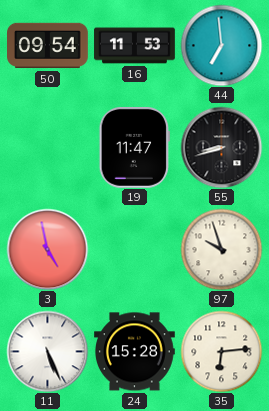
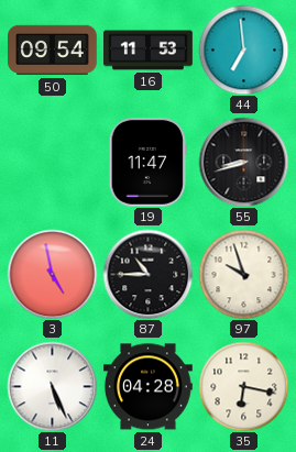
87: none -> 10:45 (147, 274)
24: 15:28 -> 04:28 (149, 387)
35: 6:14 -> 6:17 (243, 386)
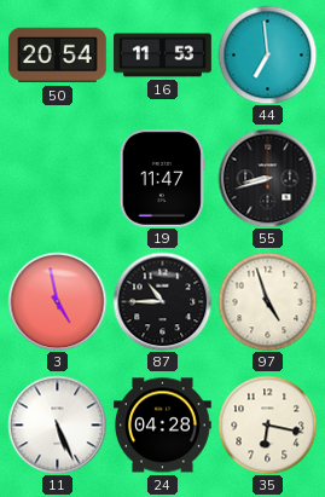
50: 09:54 -> 20:54 (58, 56)
97: 9:57 -> 4:57 (267, 301)
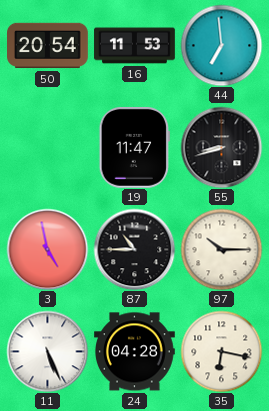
97: 4:57 -> 10:15 (221, 249)
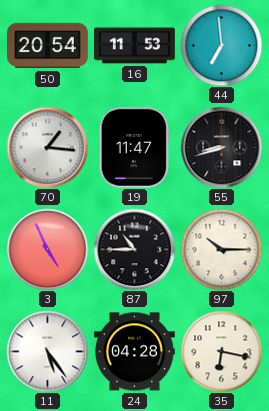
70: none -> 1:16 (47, 147)
3: 4:58 -> 4:56 (47, 249)
11: 5:26 -> 5:24 (47, 351)
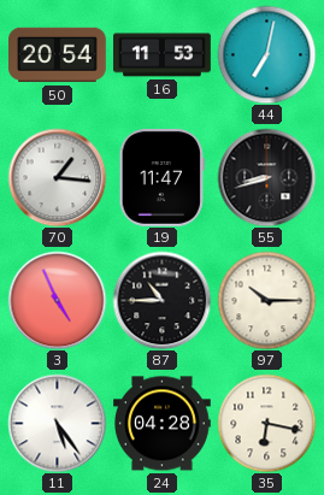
44: 6:59 -> 7:02 (266, 54)
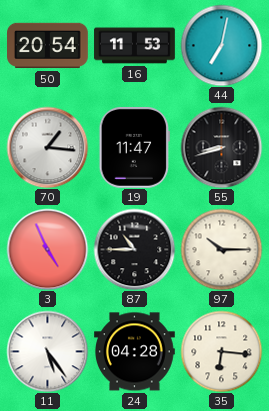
35: 6:17 -> 6:16 (221, 351)
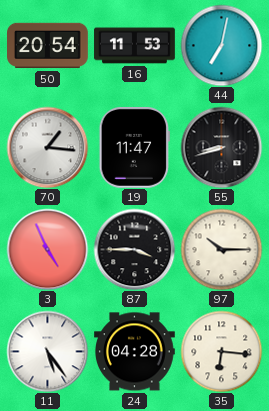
87: 10:45 -> 3:45 (134, 249)
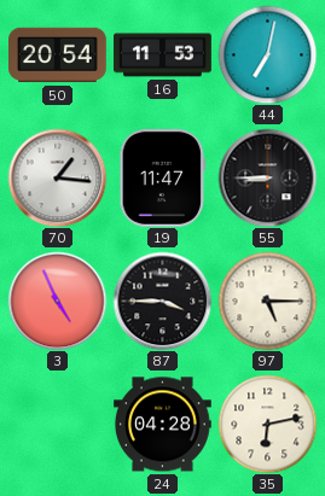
55: 8:42 -> 8:45 (267, 177)
97: 10:15 -> 5:15 (267, 300)
11: 5:24 -> none (47, 351)
35: 6:16 -> 6:13 (267, 424)
